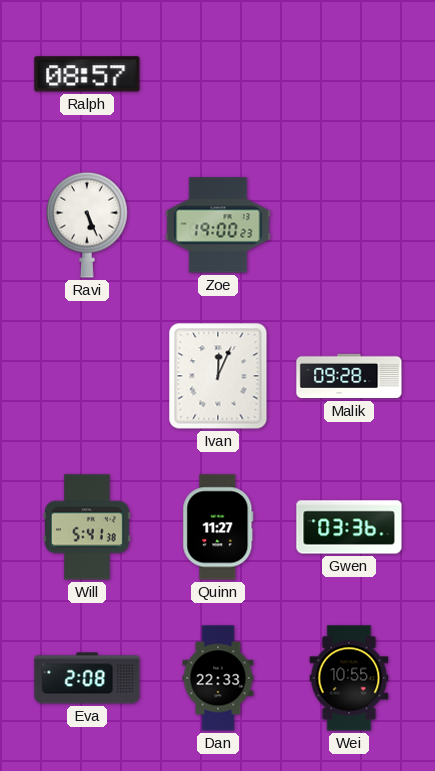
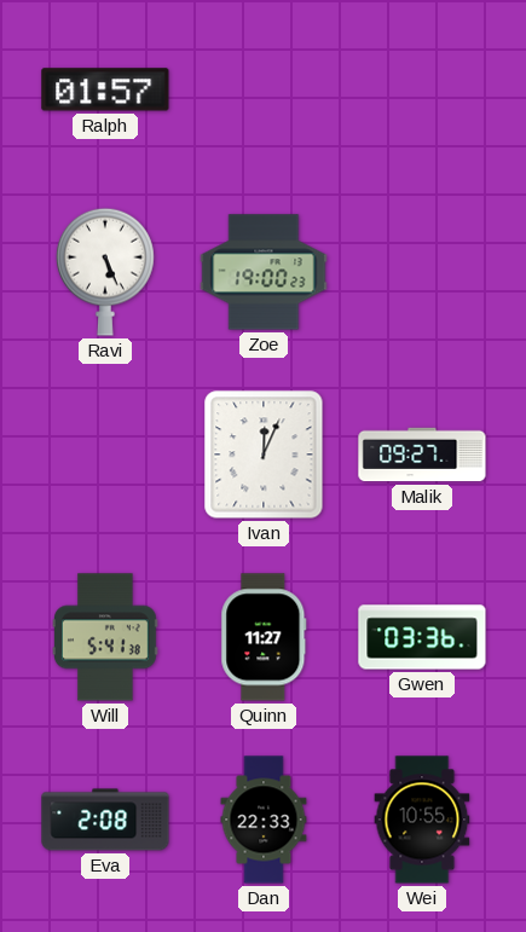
Ralph: 08:57 -> 01:57 (105, 89)
Malik: 09:28 -> 09:27 (422, 455)
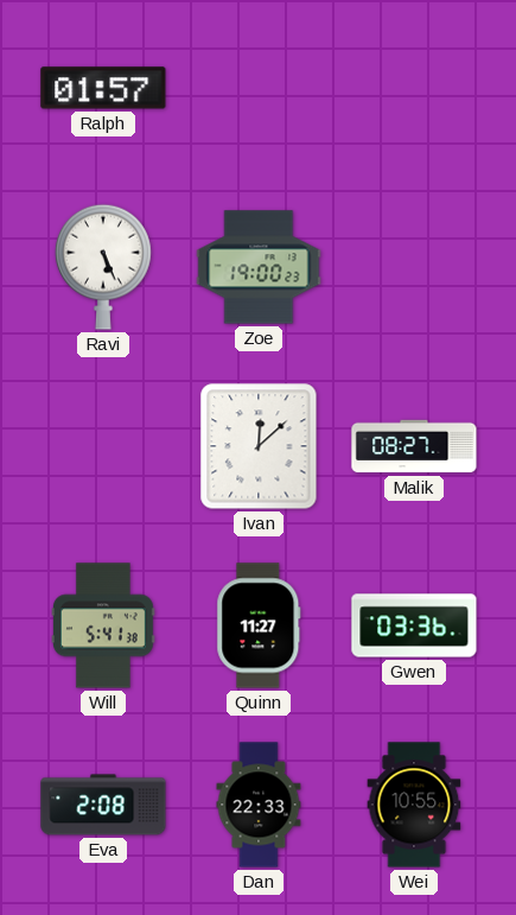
Ivan: 12:04 -> 12:08 (259, 446)
Malik: 09:27 -> 08:27 (414, 446)
